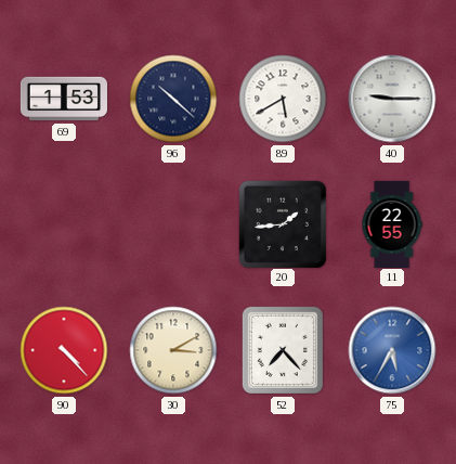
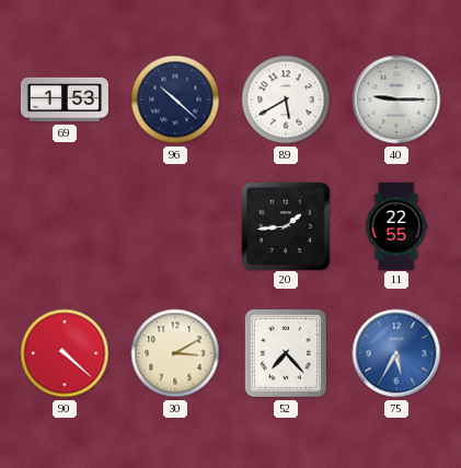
90: 4:23 -> 4:22 (65, 353)
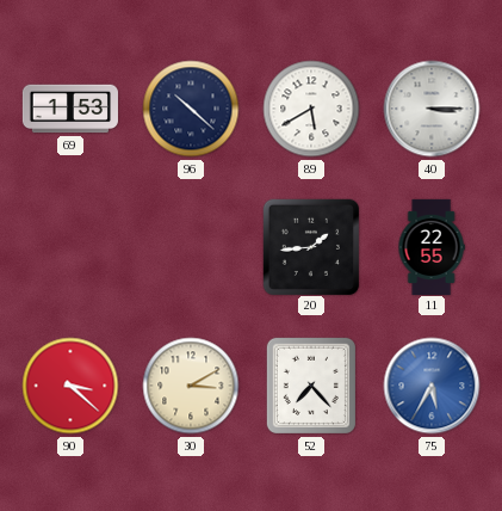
40: 9:15 -> 3:15 (432, 109)
90: 4:22 -> 3:22 (70, 386)
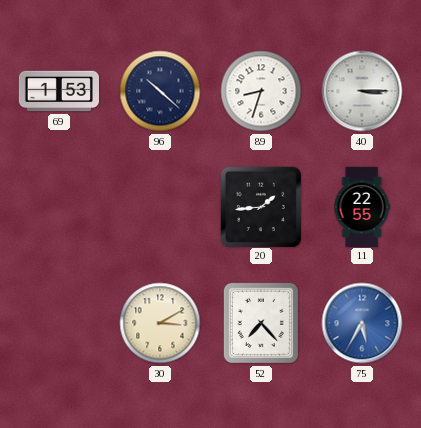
89: 5:40 -> 8:33 (261, 91)
90: 3:22 -> none (70, 386)
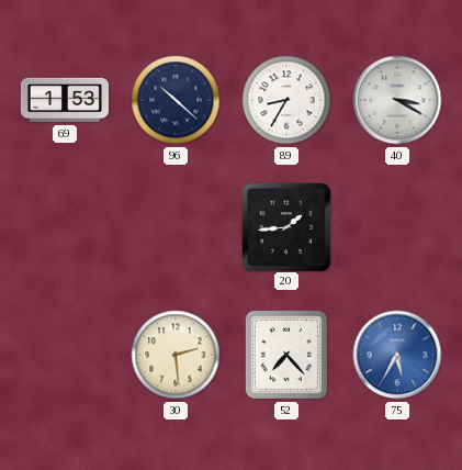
89: 8:33 -> 8:35 (286, 100)
40: 3:15 -> 3:20 (397, 100)
11: 22:55 -> none (362, 206)
30: 3:10 -> 2:29 (176, 355)
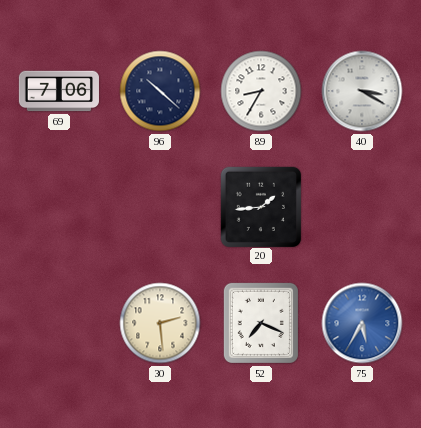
69: 1:53 -> 7:06 (59, 91)
52: 7:23 -> 7:19 (261, 323)
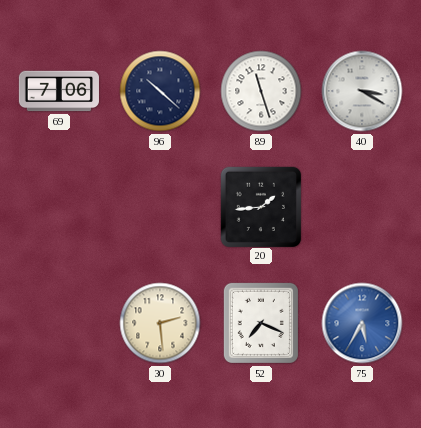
89: 8:35 -> 11:27 (261, 91)
